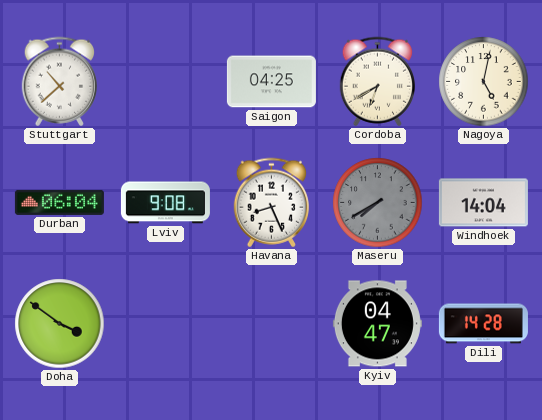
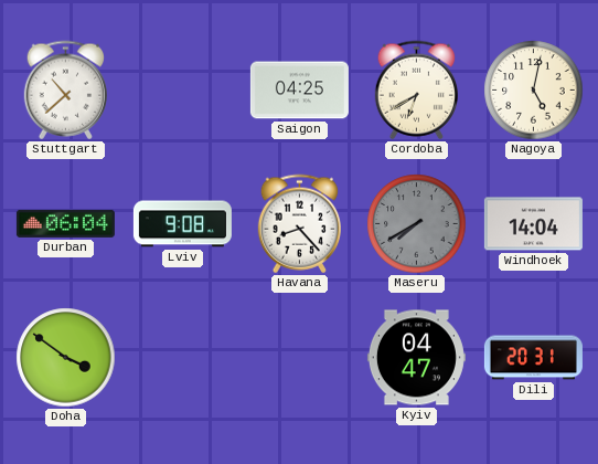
Havana: 8:26 -> 8:23 (299, 224)
Dili: 14:28 -> 20:31 (533, 358)
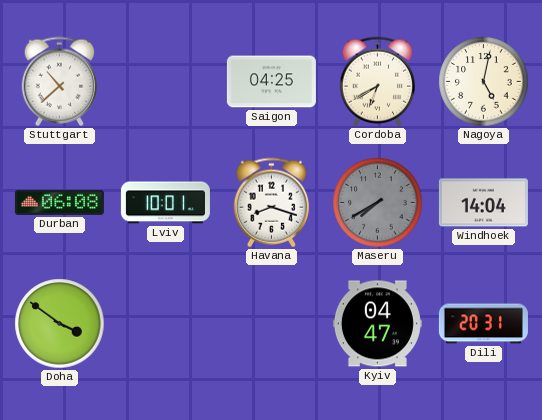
Durban: 06:04 -> 06:08 (59, 202)
Lviv: 9:08 -> 10:01 (165, 203)
Havana: 8:23 -> 8:18 (271, 203)
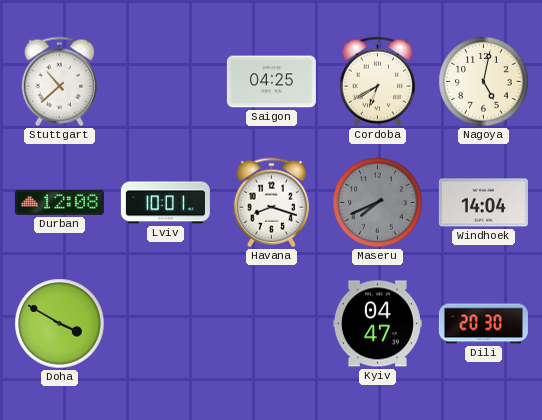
Durban: 06:08 -> 12:08 (59, 202)
Maseru: 7:40 -> 7:41 (378, 203)
Doha: 3:51 -> 3:50 (60, 324)
Dili: 20:31 -> 20:30 (483, 324)
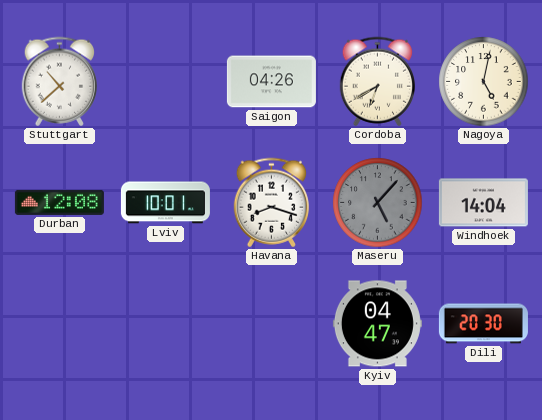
Saigon: 04:25 -> 04:26 (271, 82)
Maseru: 7:41 -> 5:07 (378, 203)
Doha: 3:50 -> none (60, 324)
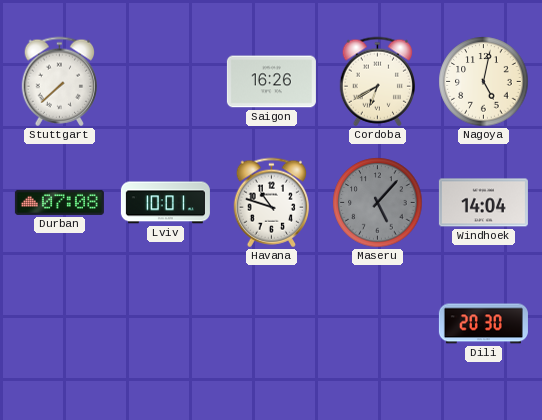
Stuttgart: 10:38 -> 7:38 (59, 82)
Saigon: 04:26 -> 16:26 (271, 82)
Durban: 12:08 -> 07:08 (59, 202)
Havana: 8:18 -> 10:48 (271, 203)
Kyiv: 04:47 -> none (377, 324)
